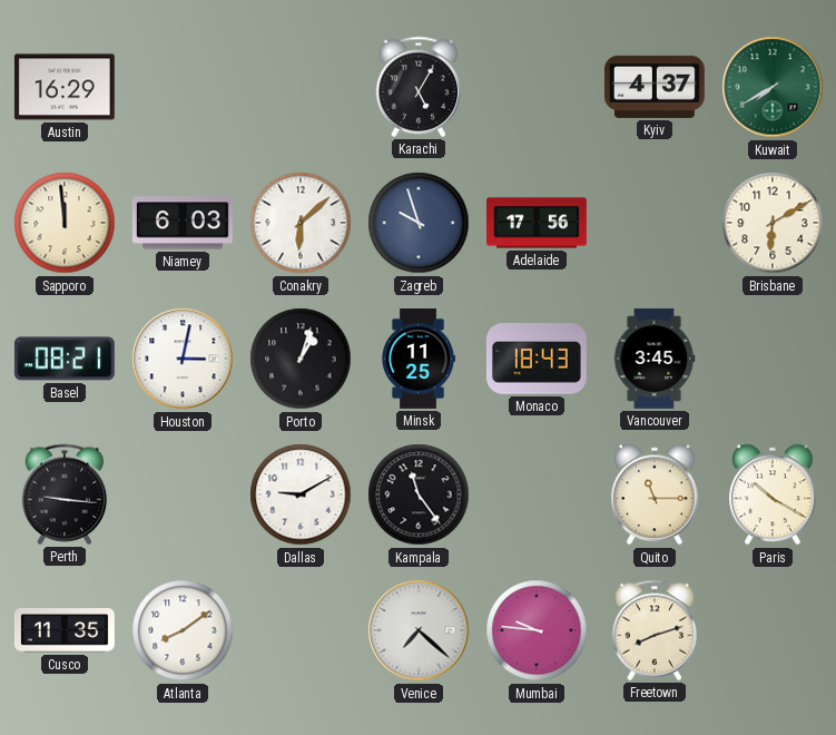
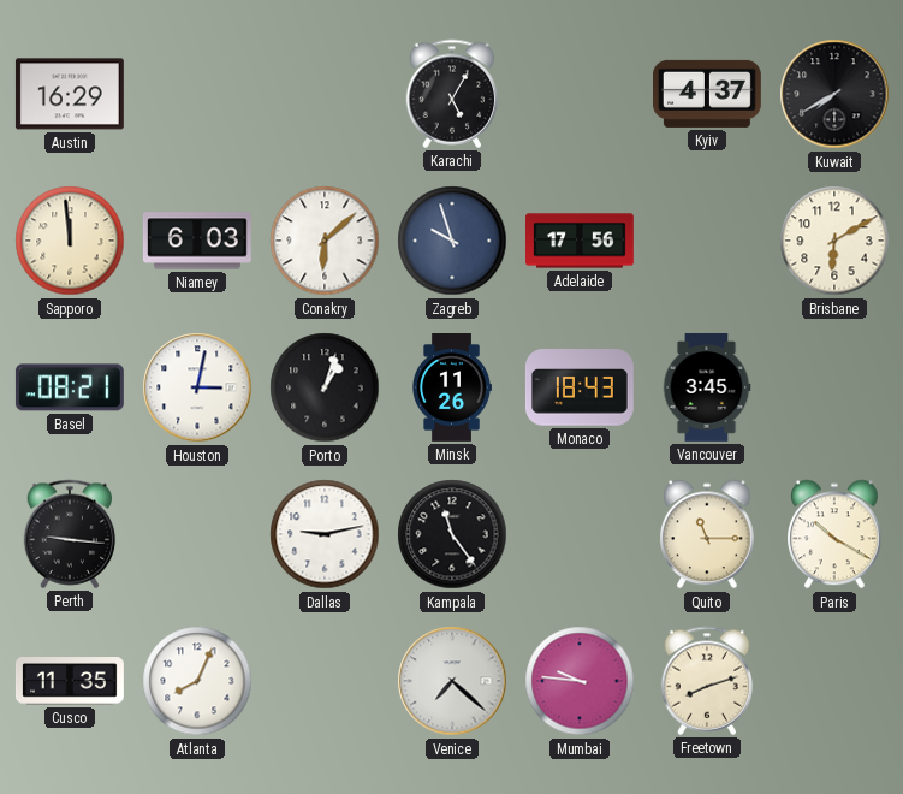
Kuwait dial: green -> black (834, 94)
Minsk: 11:25 -> 11:26 (452, 389)
Dallas: 9:10 -> 9:13 (325, 534)
Atlanta: 8:09 -> 8:04 (197, 681)
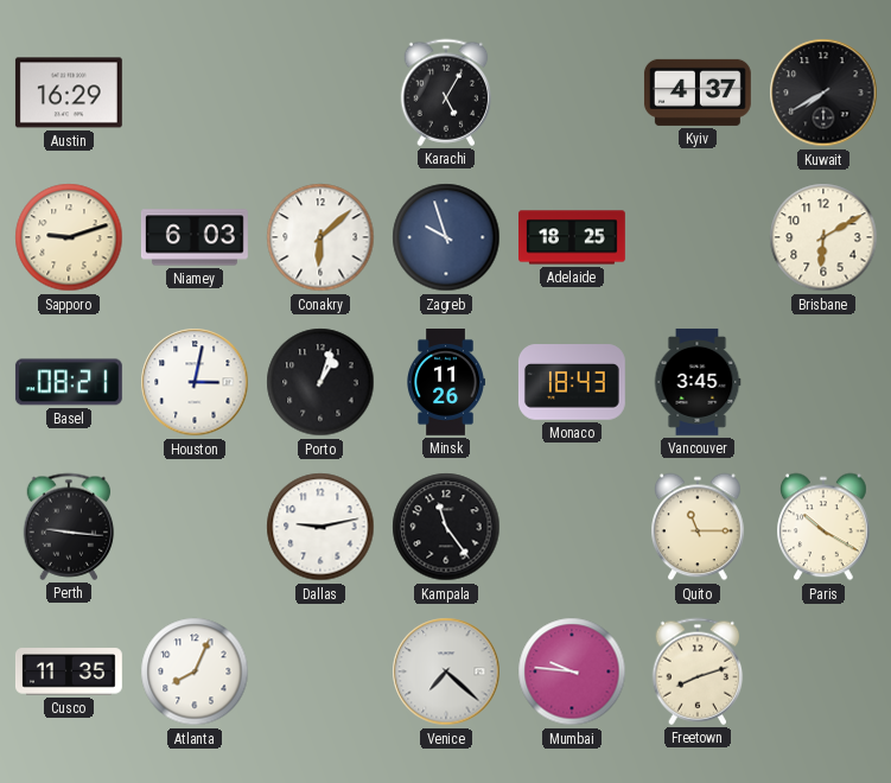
Sapporo: 11:59 -> 9:12 (69, 237)
Adelaide: 17:56 -> 18:25 (573, 237)
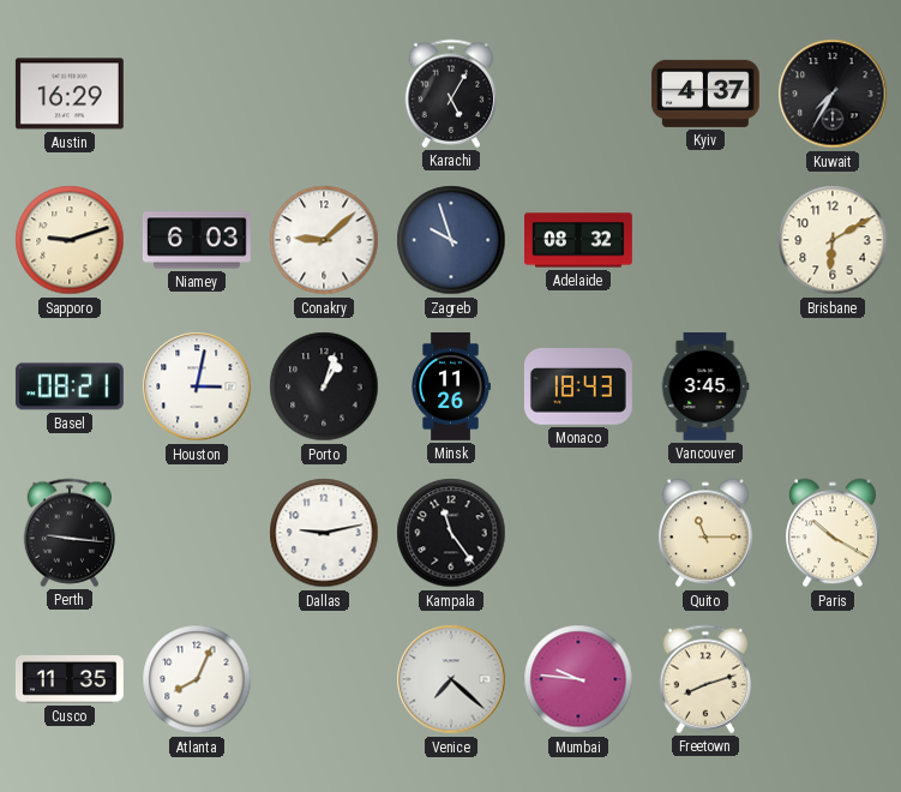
Kuwait: 7:40 -> 7:35 (833, 94)
Conakry: 6:08 -> 9:08 (324, 240)
Adelaide: 18:25 -> 08:32 (579, 240)
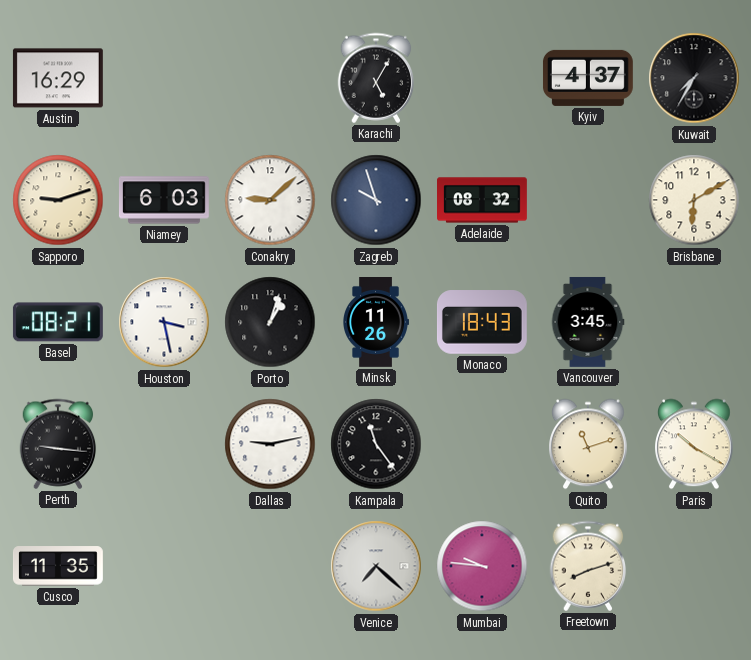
Houston: 3:02 -> 3:28 (164, 322)
Quito: 11:15 -> 11:12 (589, 444)
Atlanta: 8:04 -> none (197, 679)
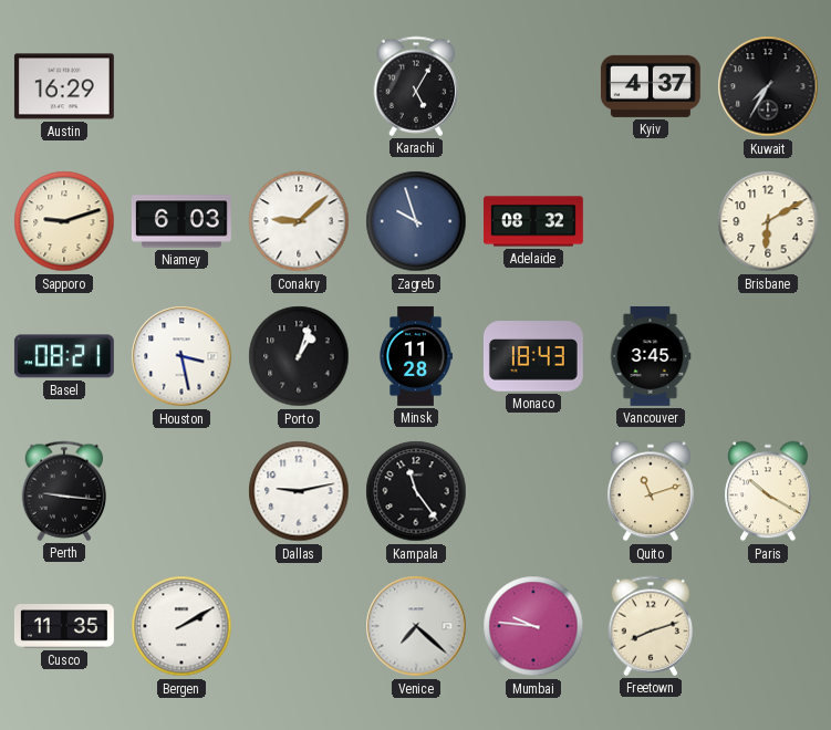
Minsk: 11:26 -> 11:28 (416, 357)
Bergen: none -> 2:10 (181, 626)
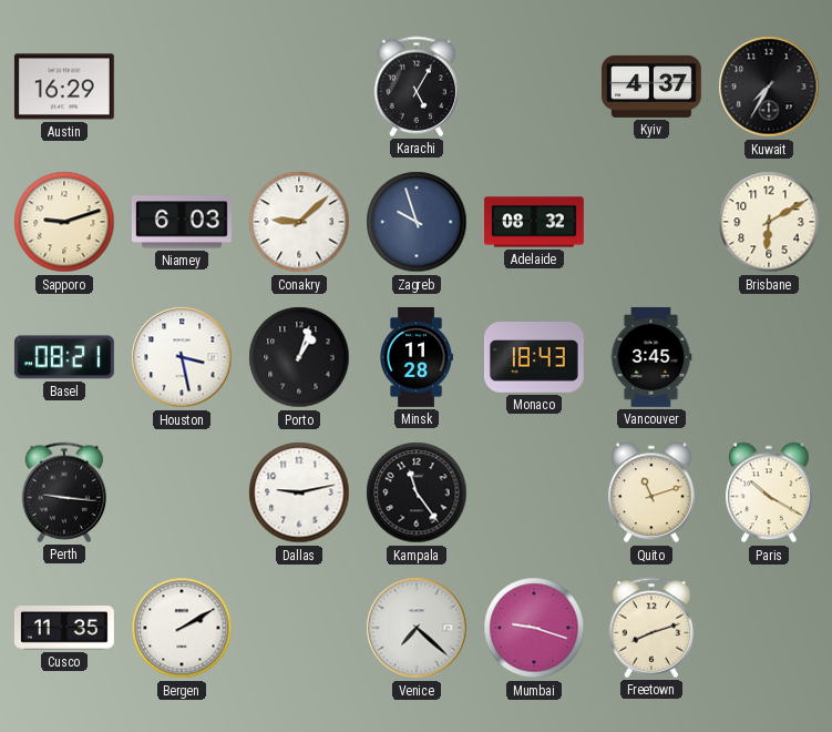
Mumbai: 9:46 -> 9:18 (534, 628)
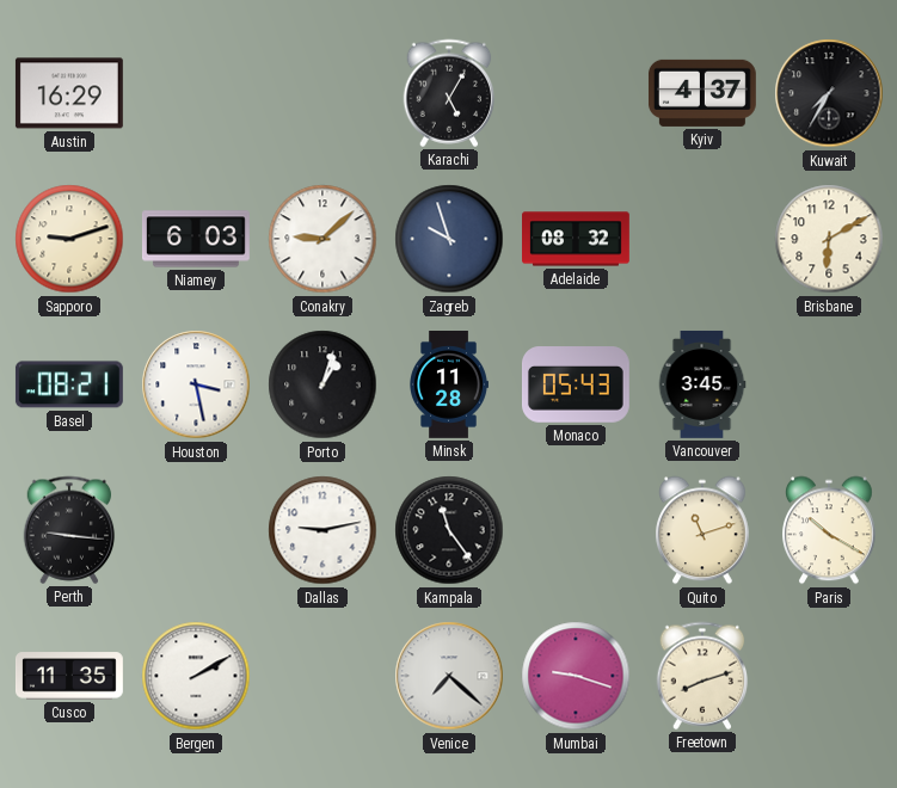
Monaco: 18:43 -> 05:43 (576, 384)
